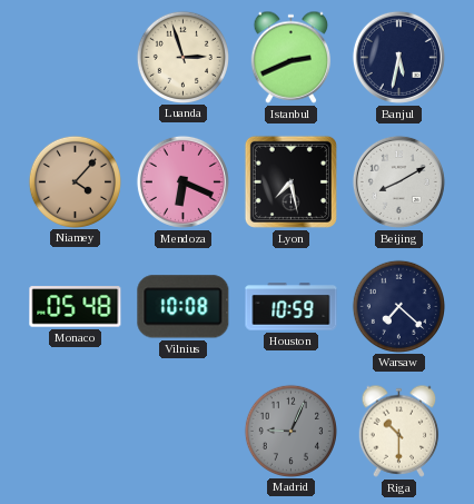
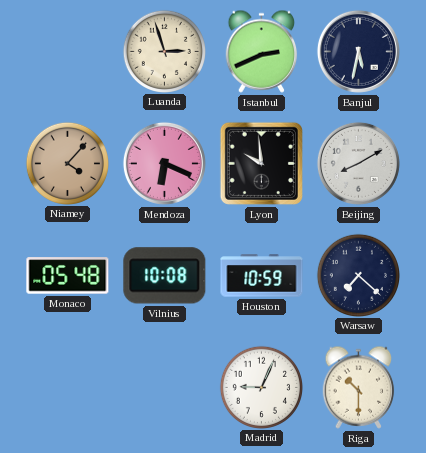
Lyon: 7:28 -> 9:59 (261, 163)
Madrid dial: grey -> white (261, 387)
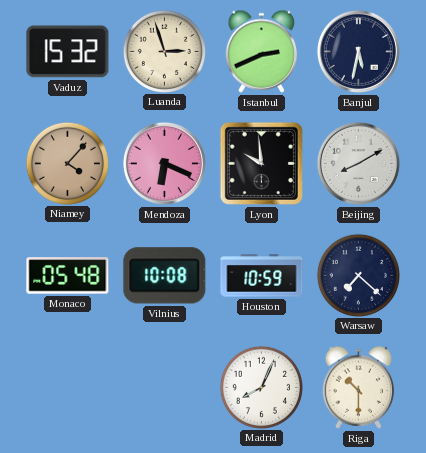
Vaduz: none -> 15:32 (68, 52)
Madrid: 9:04 -> 8:04 (261, 387)
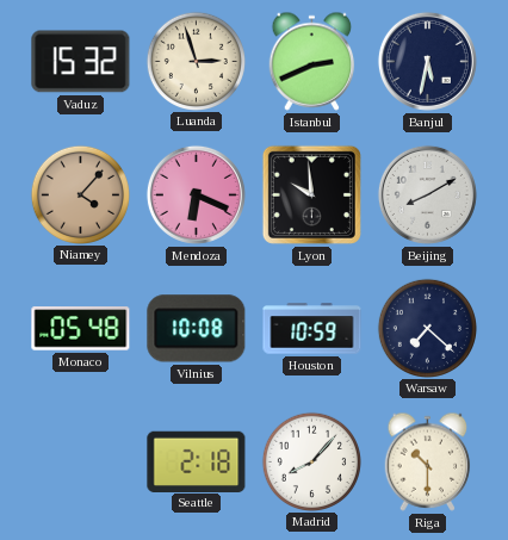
Seattle: none -> 2:18 (197, 461)
Madrid: 8:04 -> 8:07 (311, 461)
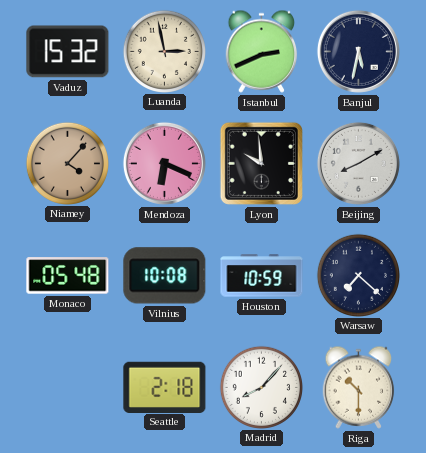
Luanda: 2:57 -> 2:58 (164, 51)
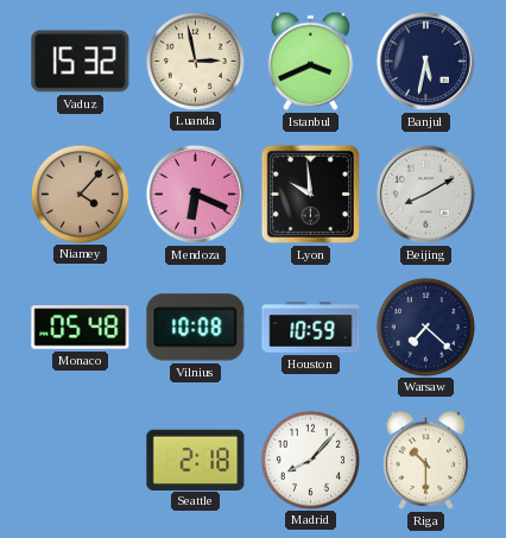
Istanbul: 2:41 -> 3:41 (311, 61)
